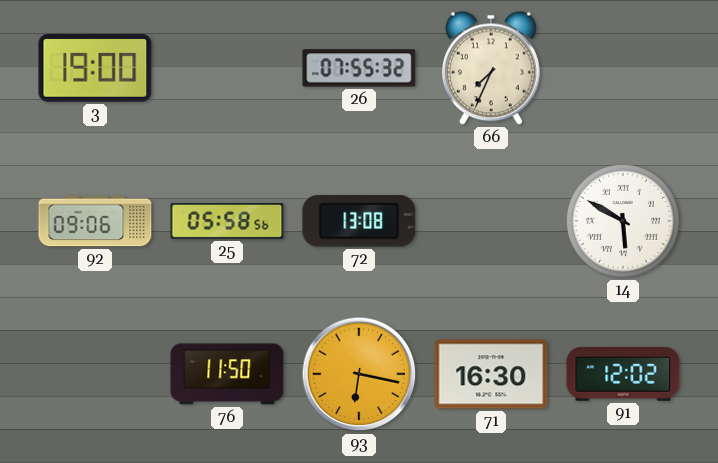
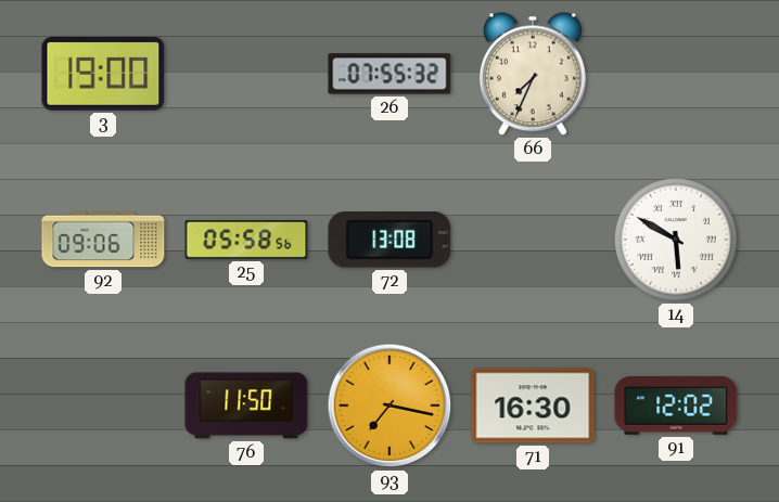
93: 6:17 -> 7:17 (389, 406)
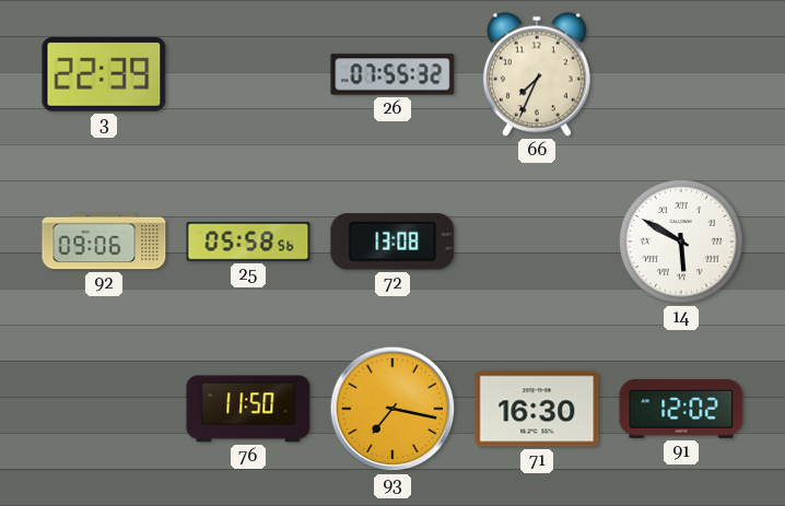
3: 19:00 -> 22:39 (104, 74)
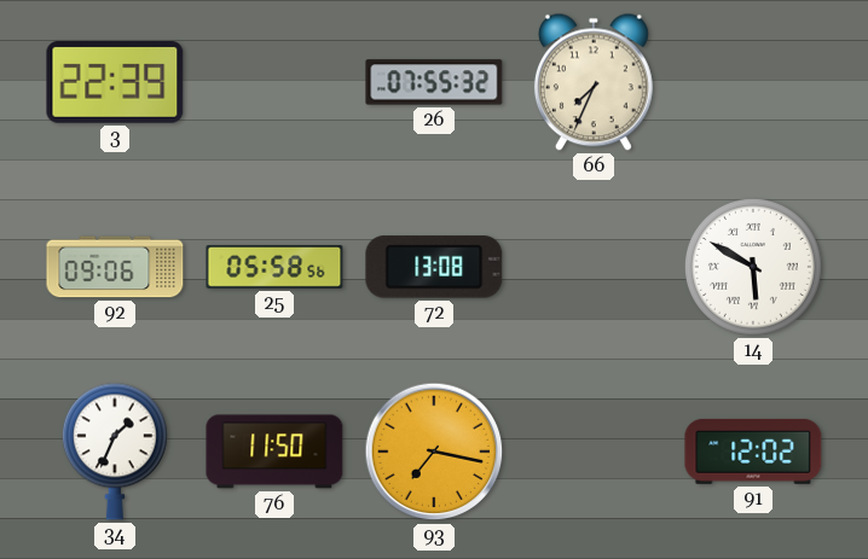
34: none -> 1:34 (115, 452)
71: 16:30 -> none (537, 409)
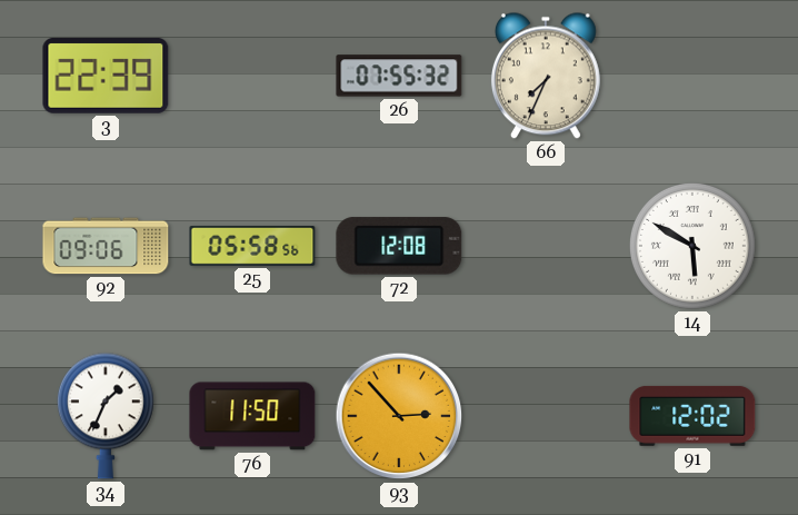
72: 13:08 -> 12:08 (399, 246)
93: 7:17 -> 2:53 (399, 416)
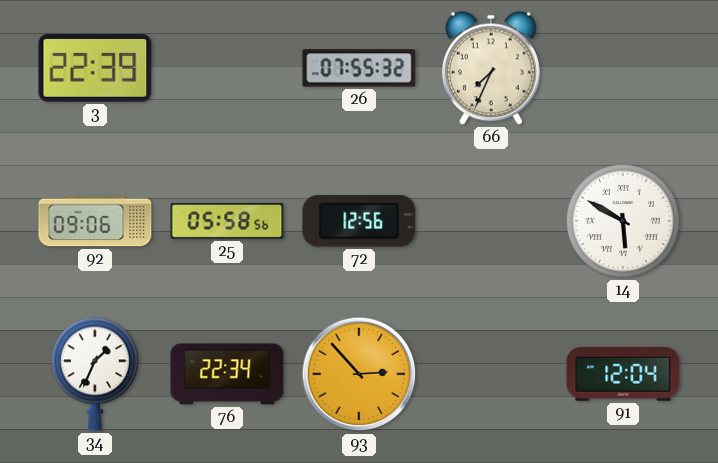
72: 12:08 -> 12:56 (359, 221)
76: 11:50 -> 22:34 (227, 374)
91: 12:02 -> 12:04 (623, 374)
